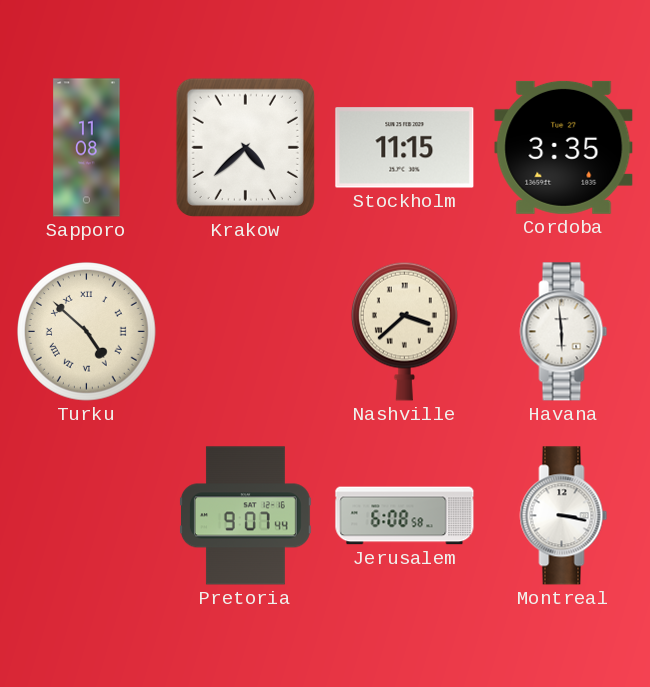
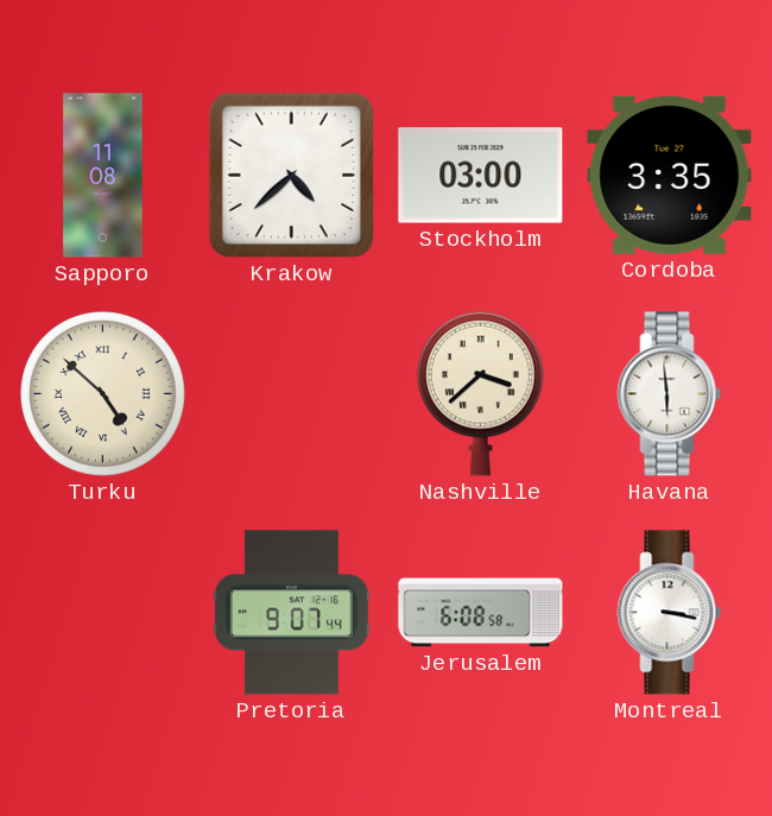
Stockholm: 11:15 -> 03:00 (481, 176)
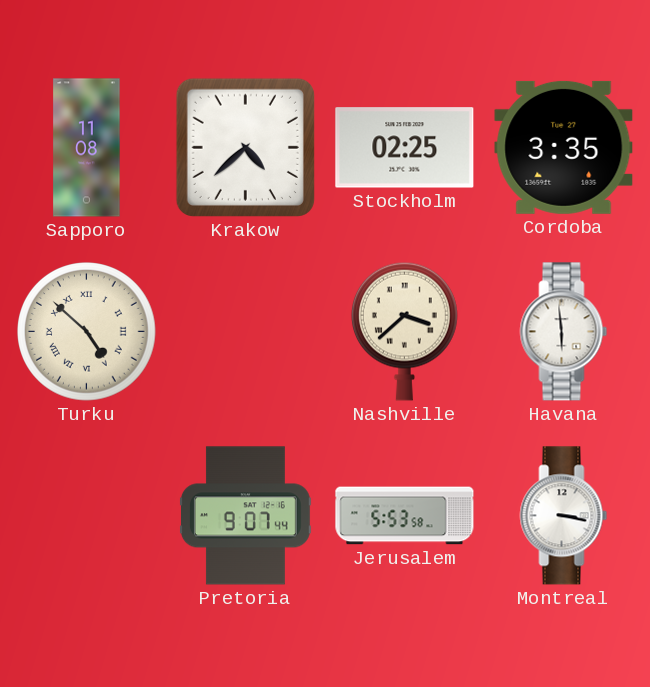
Stockholm: 03:00 -> 02:25 (405, 148)
Jerusalem: 6:08 -> 5:53 (405, 516)
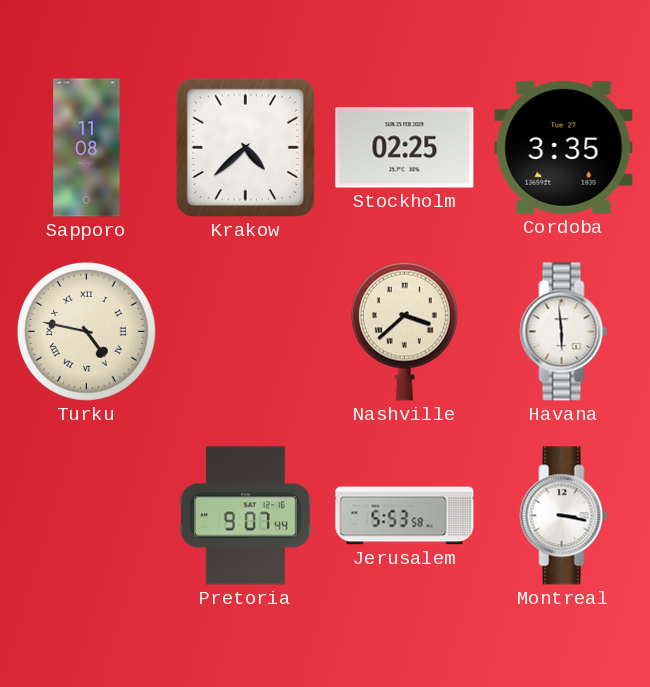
Turku: 4:52 -> 4:47 (87, 332)
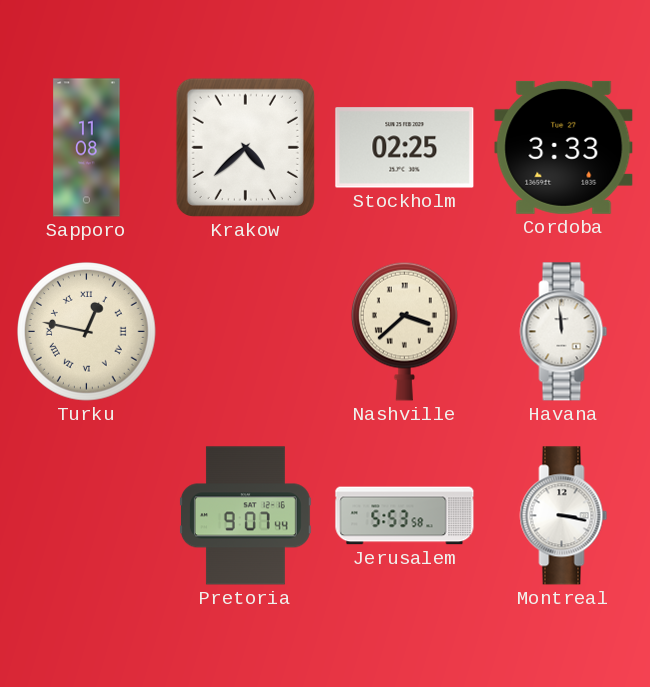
Cordoba: 3:35 -> 3:33 (564, 147)
Turku: 4:47 -> 12:47 (87, 332)
Havana: 5:59 -> 11:59 (564, 332)
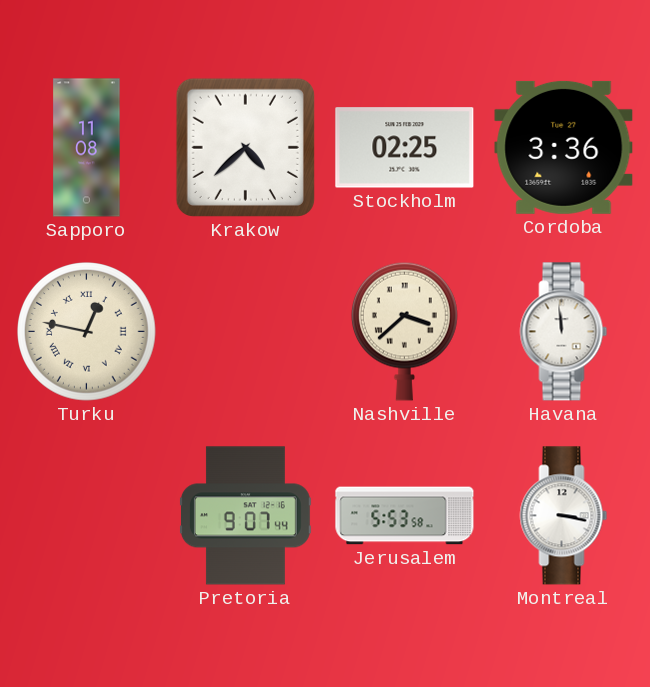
Cordoba: 3:33 -> 3:36 (564, 147)
